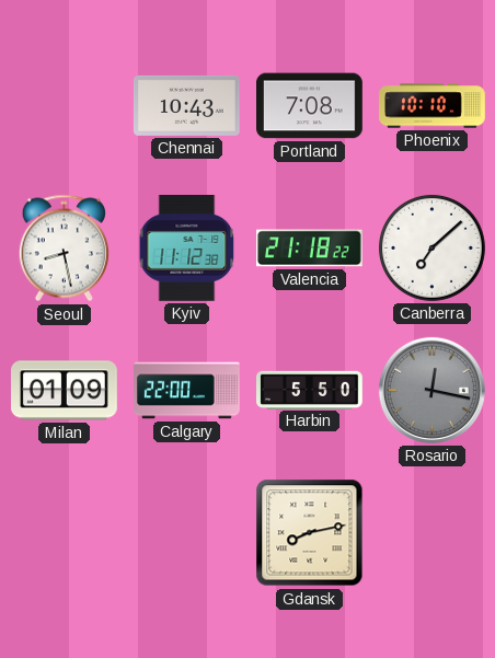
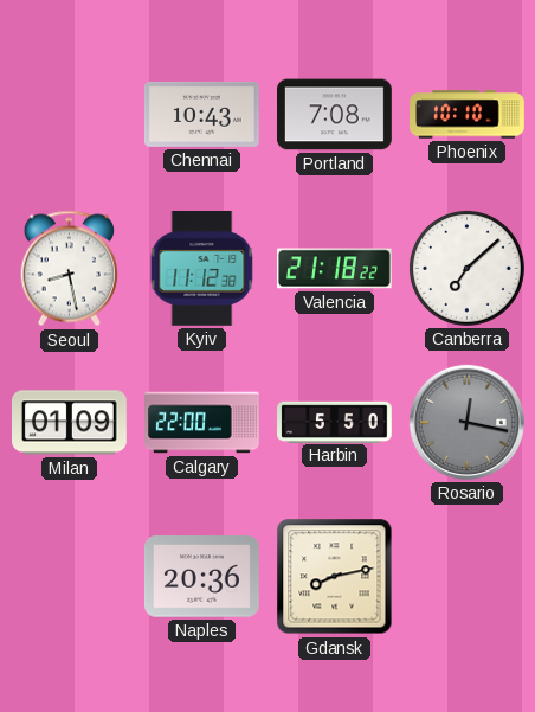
Naples: none -> 20:36 (201, 577)
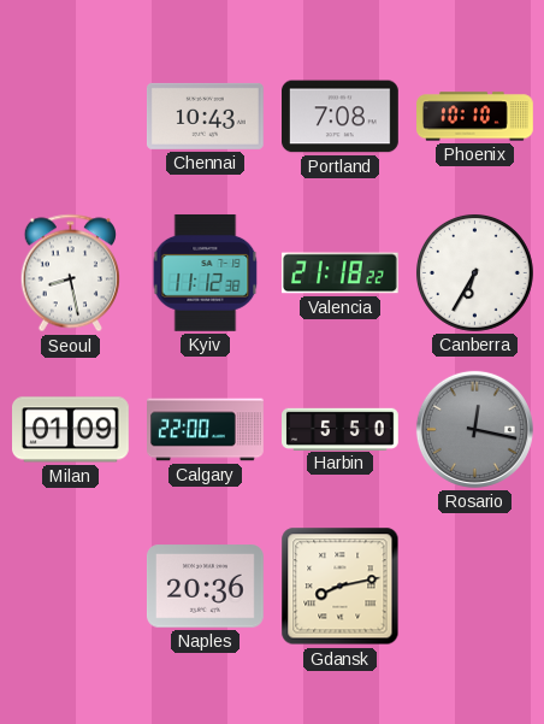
Canberra: 7:08 -> 6:35 (474, 272)
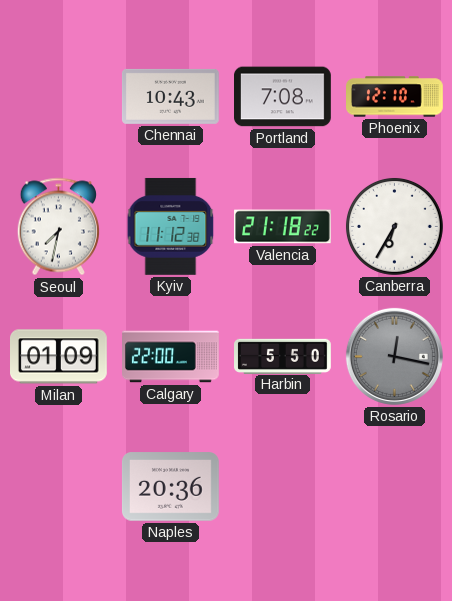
Phoenix: 10:10 -> 12:10 (395, 97)
Seoul: 8:28 -> 7:32 (58, 227)
Gdansk: 8:13 -> none (341, 587)
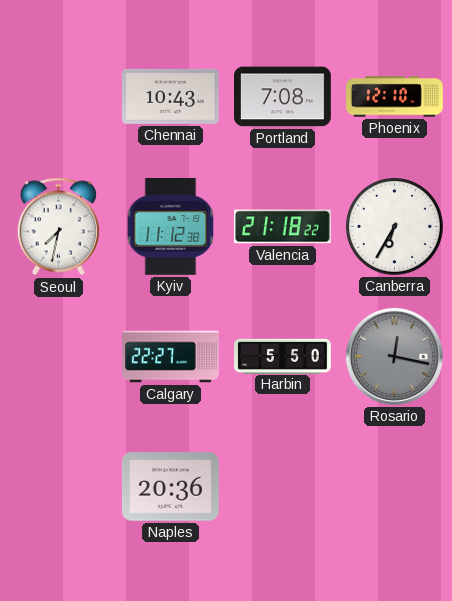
Milan: 01:09 -> none (59, 357)
Calgary: 22:00 -> 22:27 (171, 357)
